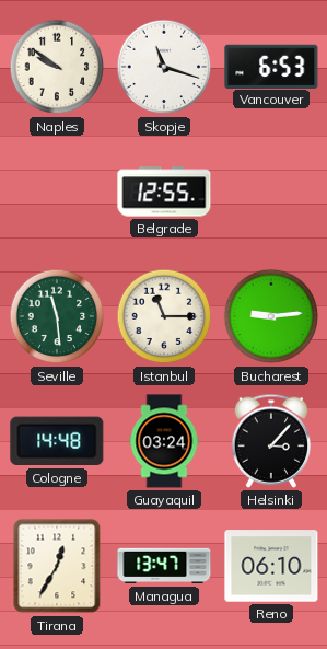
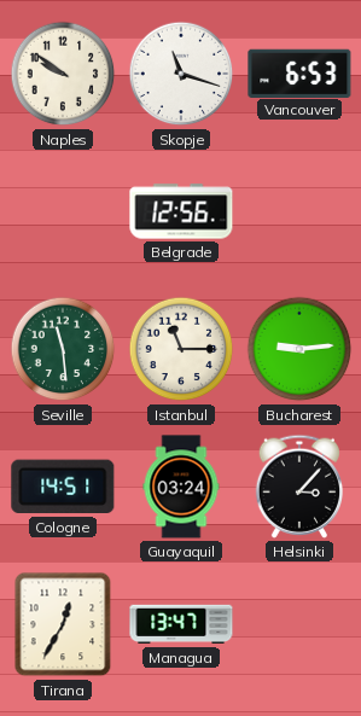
Belgrade: 12:55 -> 12:56 (181, 211)
Cologne: 14:48 -> 14:51 (63, 487)
Reno: 06:10 -> none (271, 566)
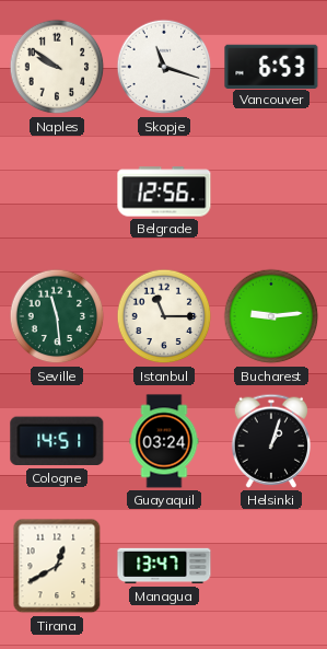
Helsinki: 3:07 -> 1:03 (270, 441)
Tirana: 12:35 -> 12:40 (57, 566)
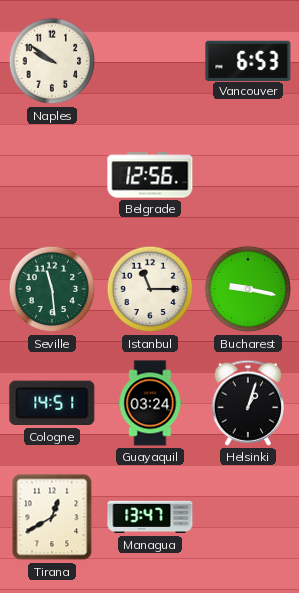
Skopje: 11:18 -> none (164, 67)
Bucharest: 9:14 -> 9:17 (248, 289)
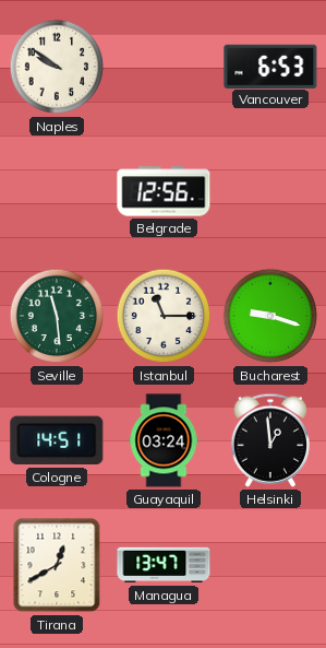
Bucharest: 9:17 -> 9:18 (270, 316)
Helsinki: 1:03 -> 12:59 (269, 440)
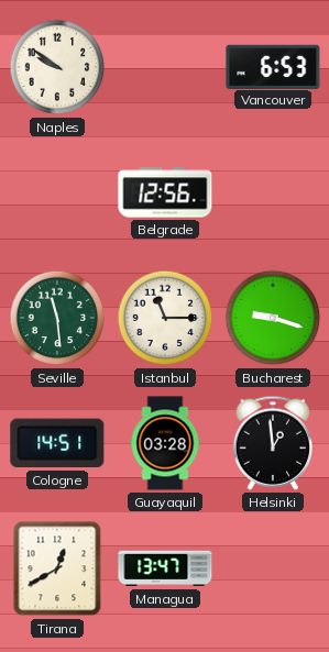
Guayaquil: 03:24 -> 03:28 (165, 443)
